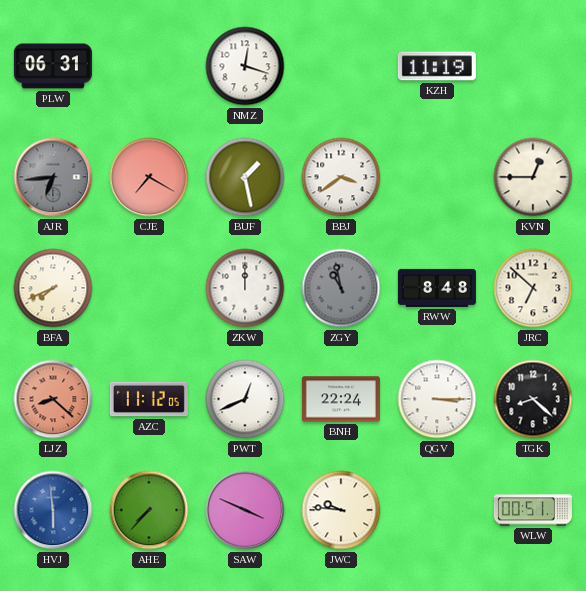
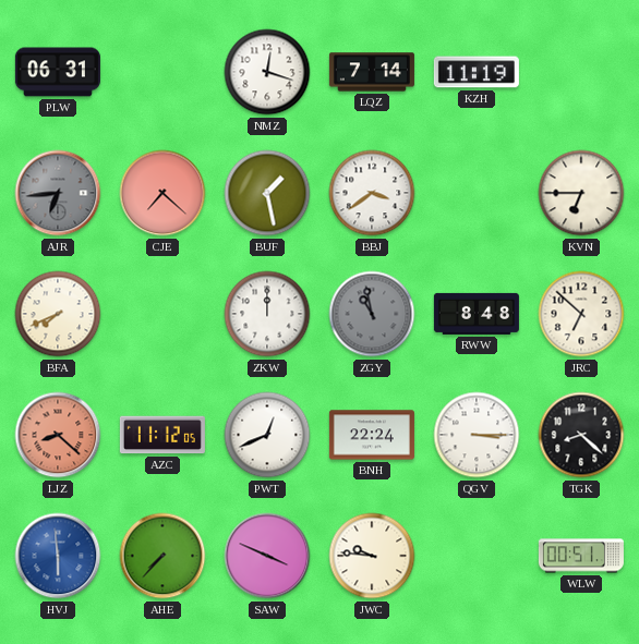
LQZ: none -> 7:14 (372, 72)
CJE: 7:20 -> 7:22 (162, 193)
KVN: 12:45 -> 6:45 (581, 193)
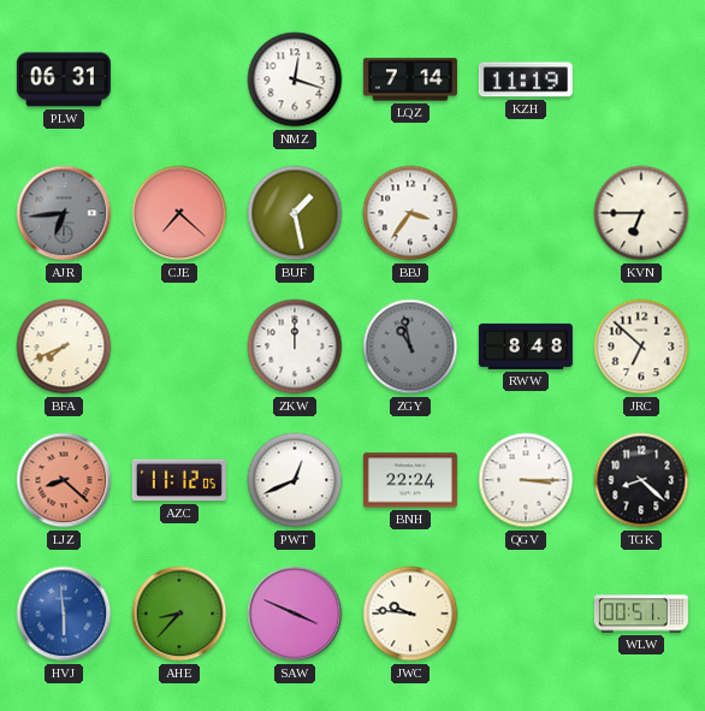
BBJ: 3:39 -> 3:36 (410, 213)
AHE: 7:37 -> 8:37 (179, 614)
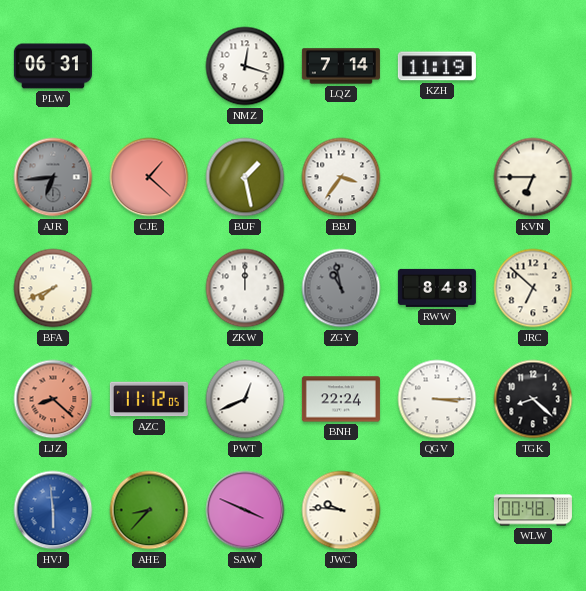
CJE: 7:22 -> 1:22 (149, 177)
WLW: 00:51 -> 00:48 (533, 510)
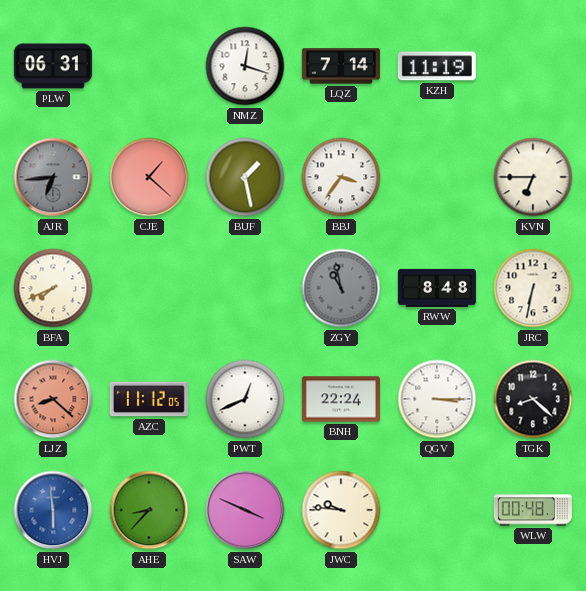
ZKW: 12:00 -> none (245, 288)
JRC: 6:52 -> 6:32 (533, 288)
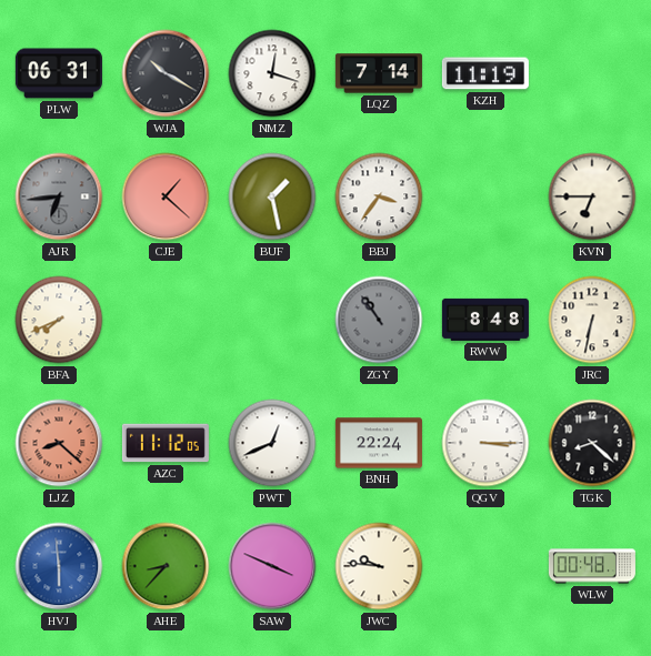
WJA: none -> 10:20 (166, 73)
ZGY: 10:58 -> 10:54 (379, 320)
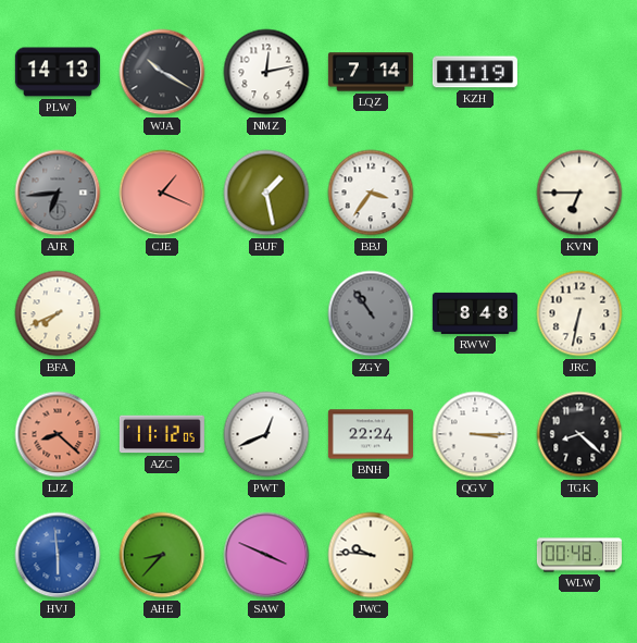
PLW: 06:31 -> 14:13 (58, 72)
NMZ: 12:18 -> 12:13 (266, 72)
CJE: 1:22 -> 1:19 (162, 193)
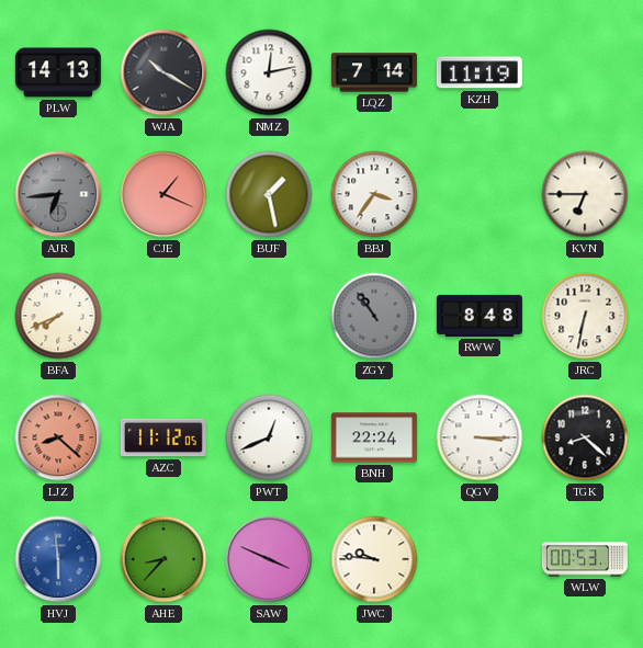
WLW: 00:48 -> 00:53 (585, 559)
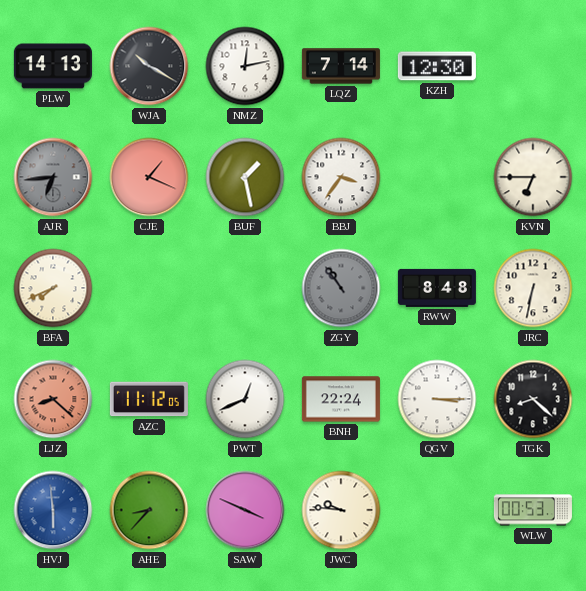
KZH: 11:19 -> 12:30 (437, 66)
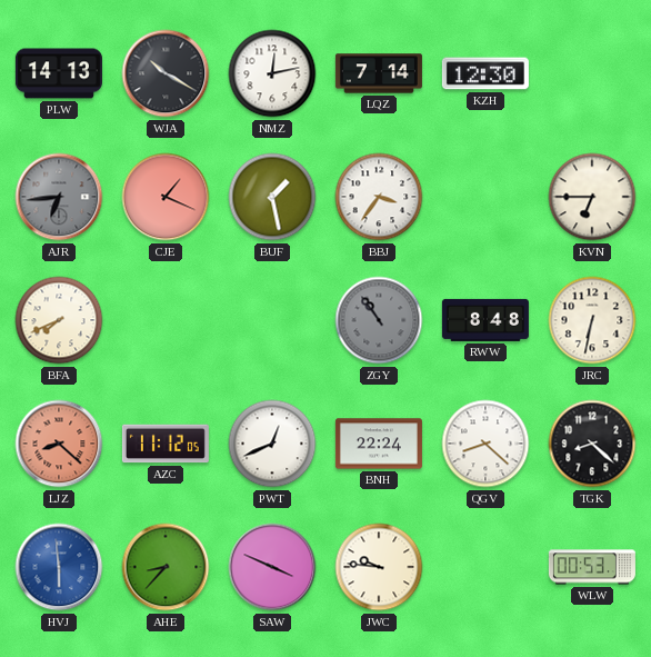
QGV: 3:15 -> 8:22 (485, 444)
